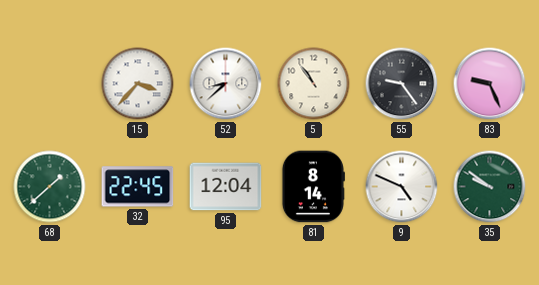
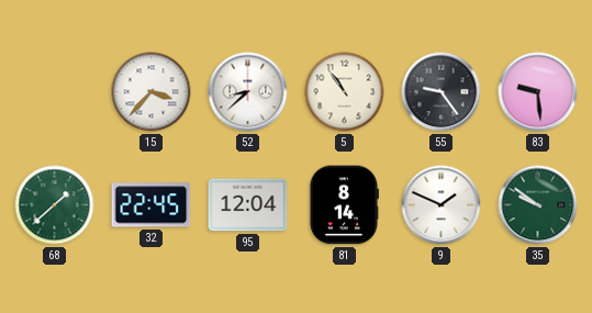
83: 9:26 -> 9:29 (538, 92)
9: 4:49 -> 1:49 (442, 205)
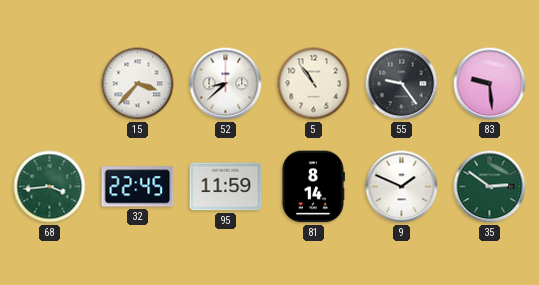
68: 1:38 -> 3:44 (50, 187)
95: 12:04 -> 11:59 (226, 187)
35: 9:51 -> 2:51 (490, 187)
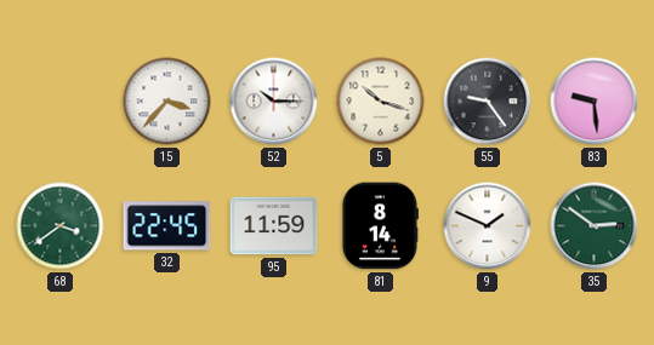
52: 8:38 -> 10:15 (274, 102)
5: 10:54 -> 10:18 (381, 102)
68: 3:44 -> 3:39 (61, 226)
